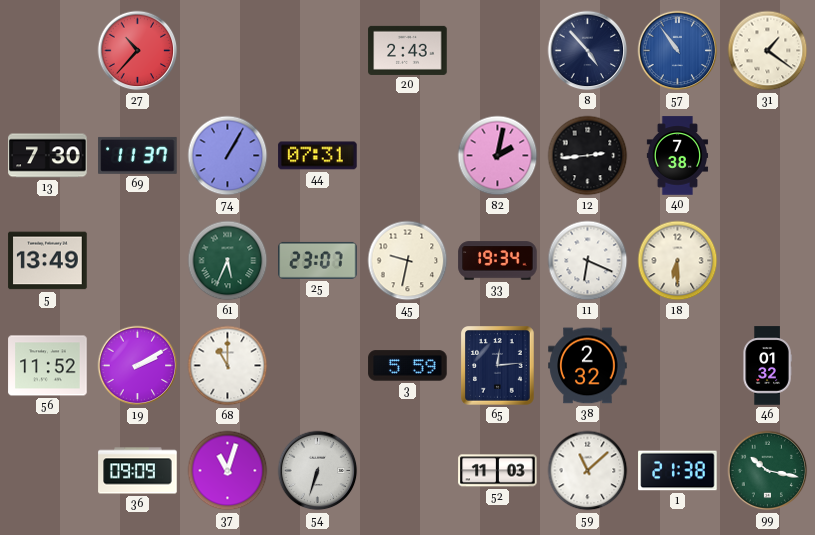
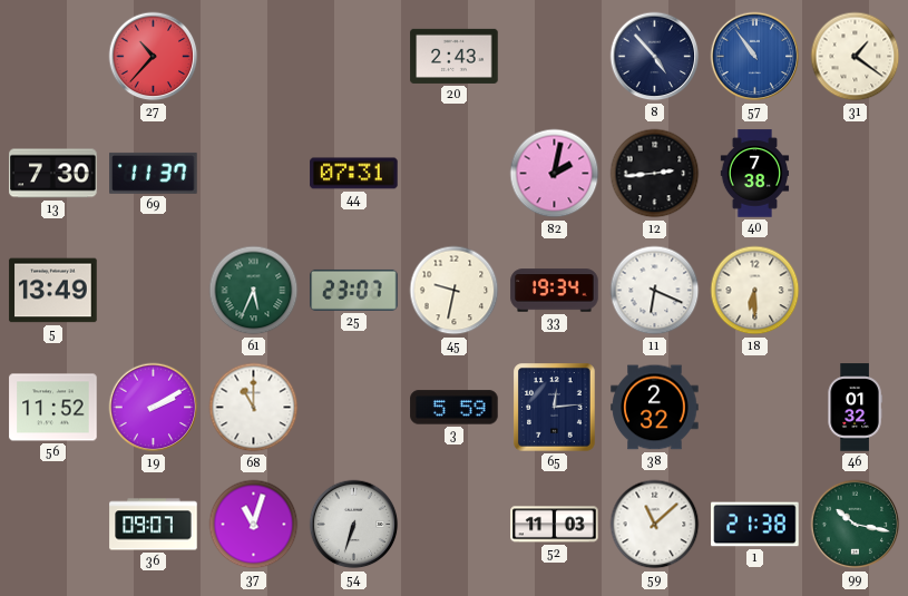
74: 1:05 -> none (228, 156)
36: 09:09 -> 09:07 (154, 525)
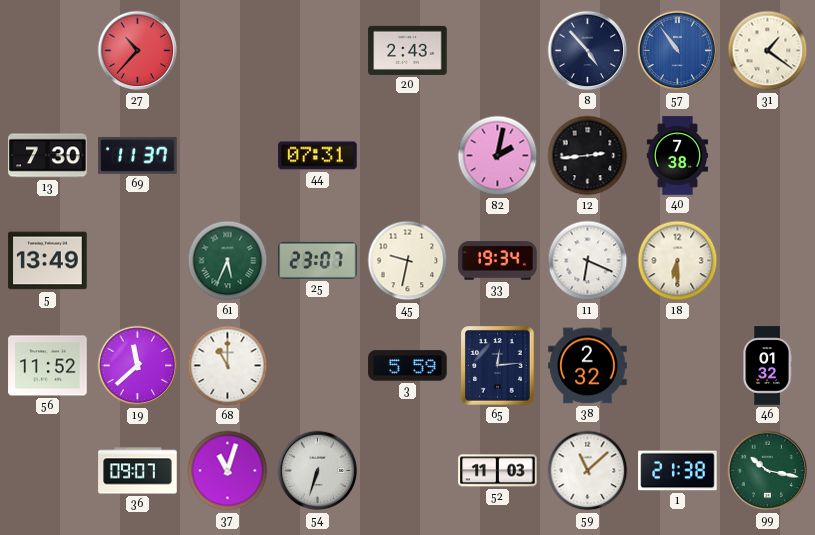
19: 2:10 -> 11:38 (138, 366)
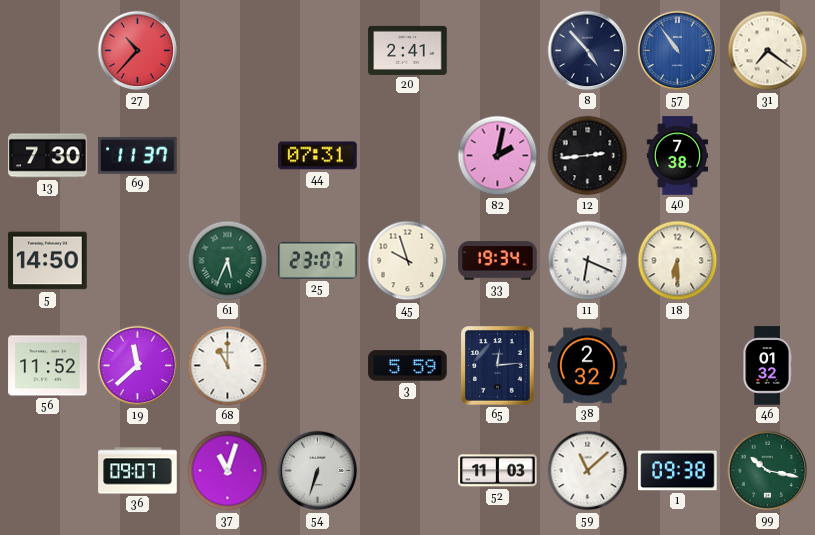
20: 2:43 -> 2:41 (408, 50)
31: 1:21 -> 7:21 (768, 51)
5: 13:49 -> 14:50 (48, 261)
45: 9:32 -> 9:57 (408, 261)
1: 21:38 -> 09:38 (678, 471)
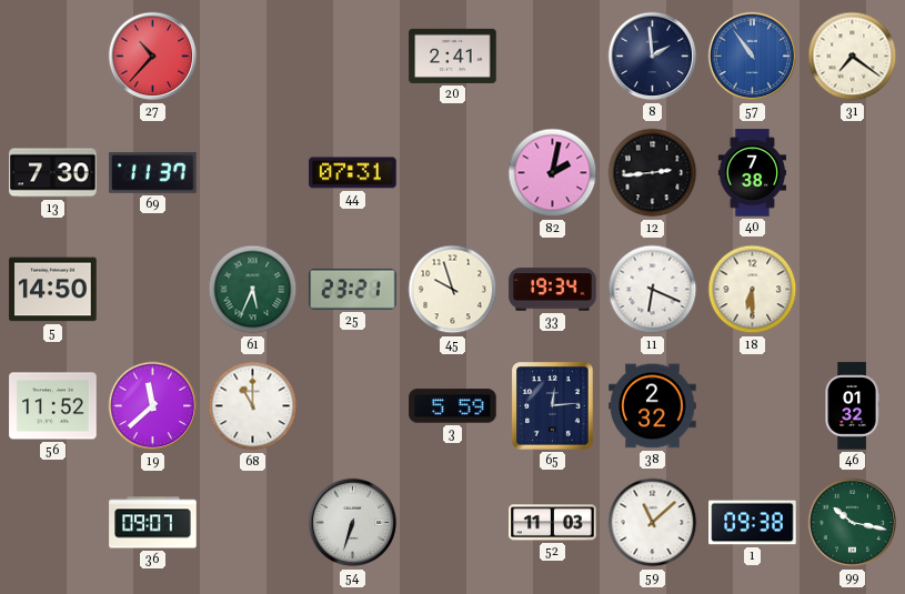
8: 4:53 -> 1:59 (653, 57)
25: 23:07 -> 23:21 (353, 289)
37: 11:03 -> none (228, 471)
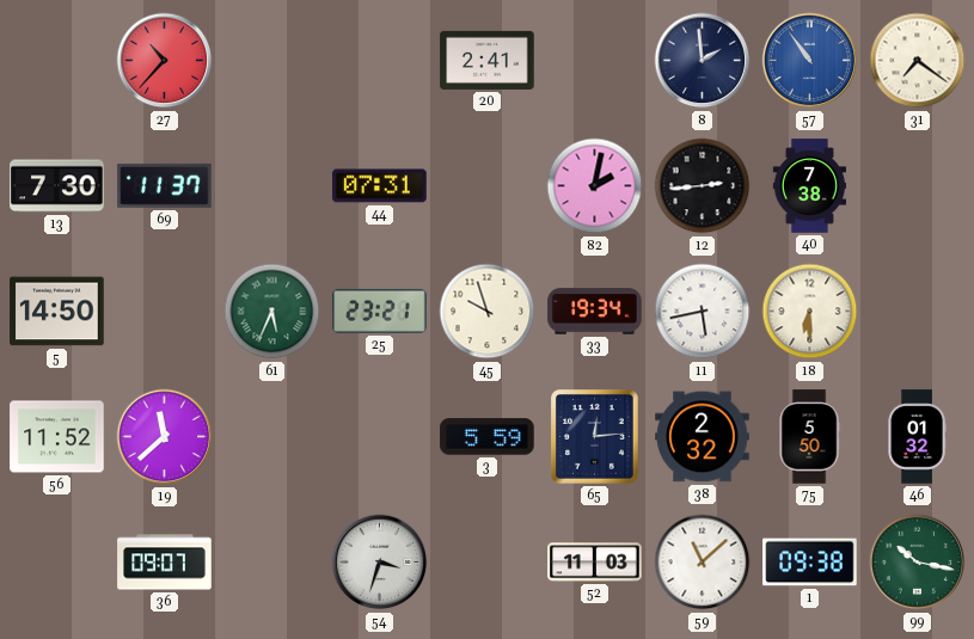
11: 6:19 -> 5:43 (703, 312)
68: 11:00 -> none (253, 406)
75: none -> 5:50 (809, 437)
54: 6:33 -> 3:33 (380, 563)
